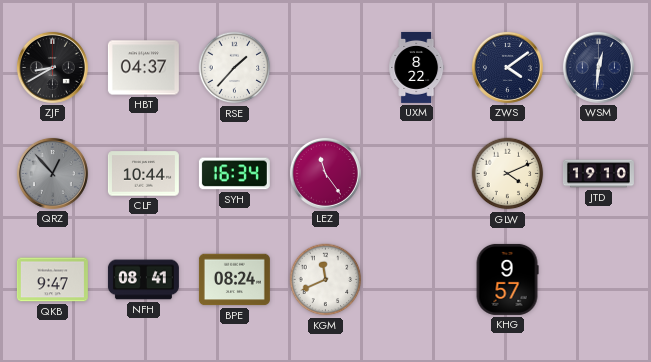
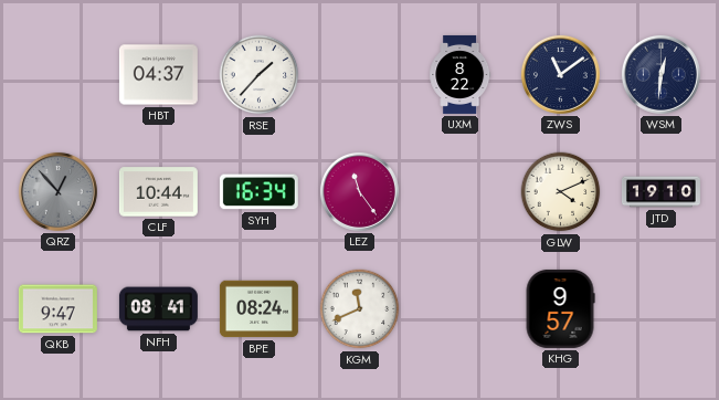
ZJF: 8:40 -> none (52, 67)
ZWS: 4:09 -> 11:09 (560, 74)
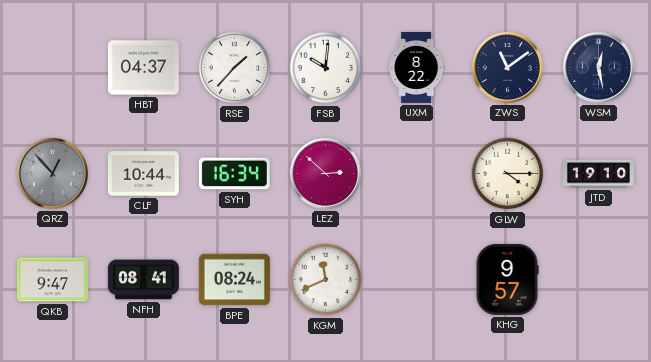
FSB: none -> 10:01 (326, 68)
WSM: 12:31 -> 12:28 (598, 67)
LEZ: 11:24 -> 2:52 (325, 173)
GLW: 4:11 -> 4:15 (508, 174)
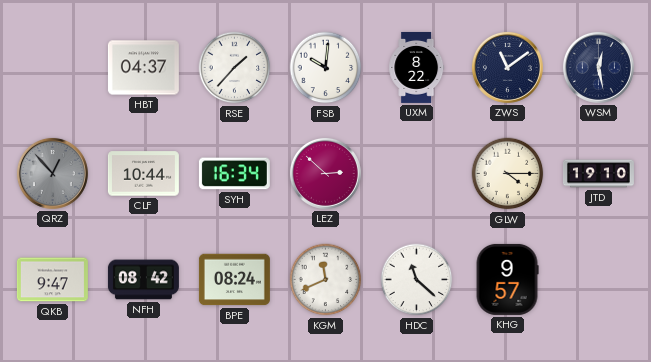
NFH: 08:41 -> 08:42 (143, 280)
HDC: none -> 11:22 (417, 280)
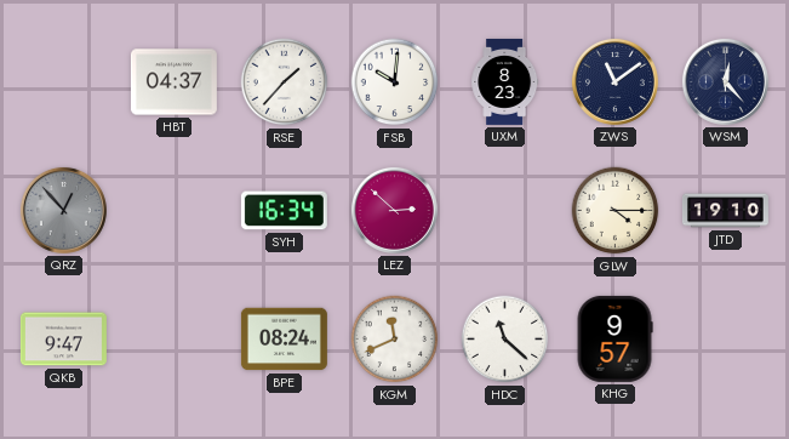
UXM: 8:22 -> 8:23 (505, 81)
WSM: 12:28 -> 12:23 (725, 81)
CLF: 10:44 -> none (143, 174)
NFH: 08:42 -> none (143, 280)
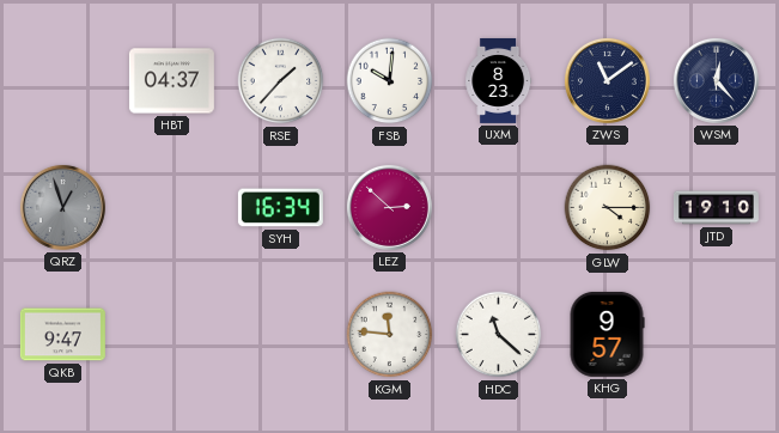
QRZ: 12:53 -> 12:57 (62, 207)
BPE: 08:24 -> none (284, 340)
KGM: 11:41 -> 11:46 (390, 335)
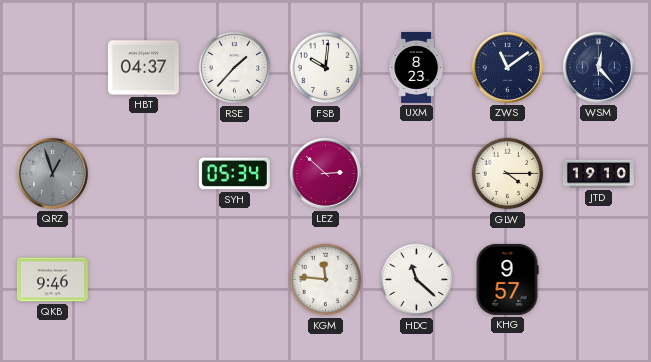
SYH: 16:34 -> 05:34 (234, 174)
QKB: 9:47 -> 9:46 (52, 280)
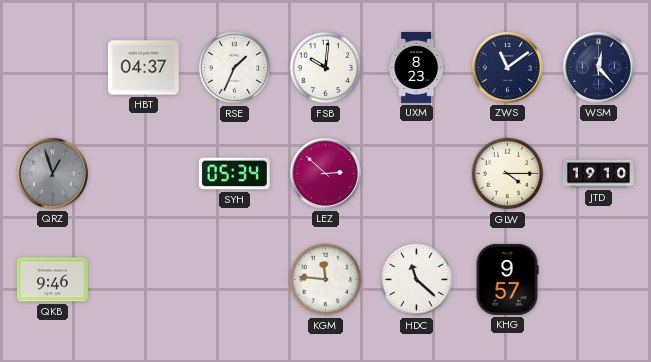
RSE: 1:37 -> 1:34 (235, 68)
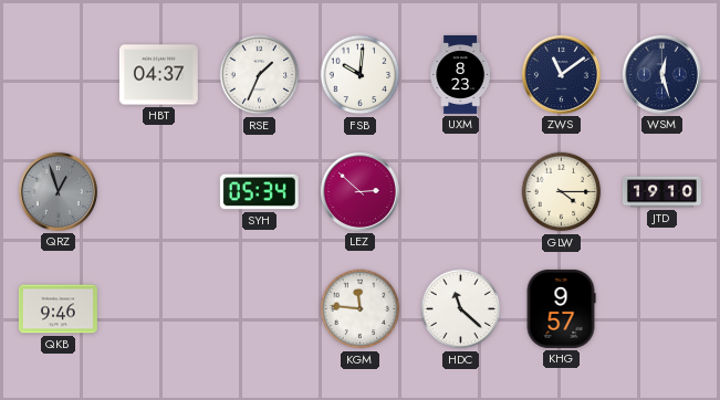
WSM: 12:23 -> 12:27 (661, 74)
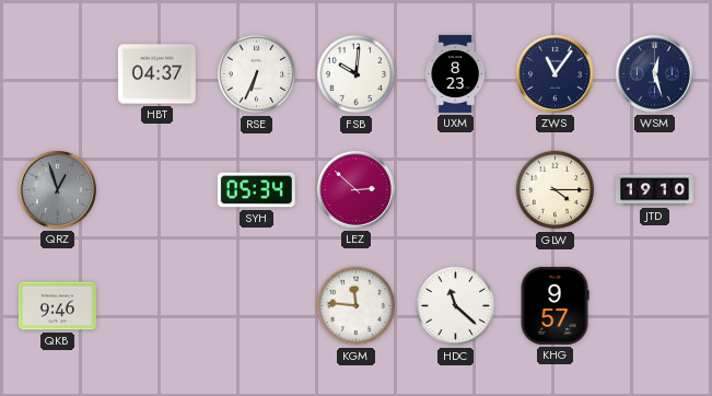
RSE: 1:34 -> 6:34 (257, 74)
ZWS: 11:09 -> 11:06 (555, 73)
